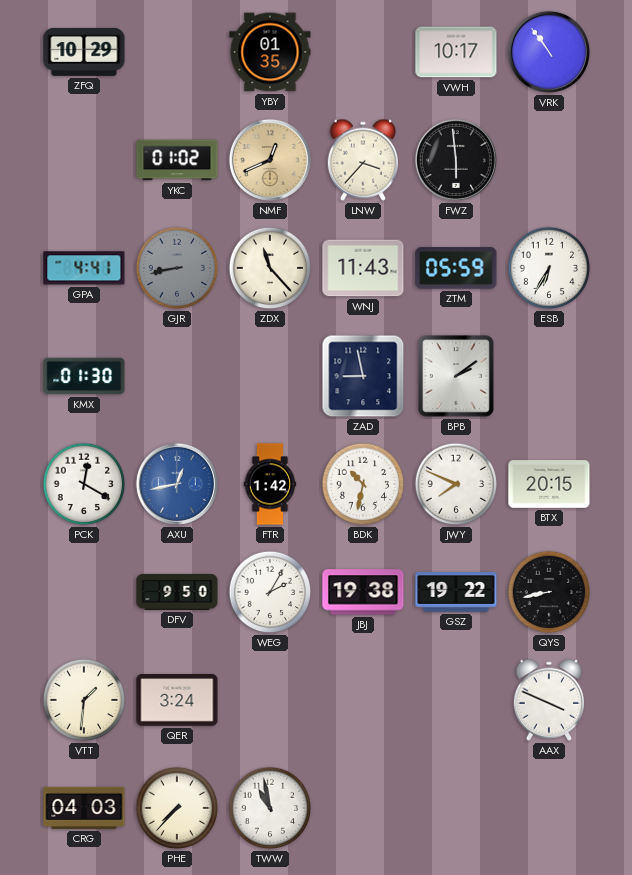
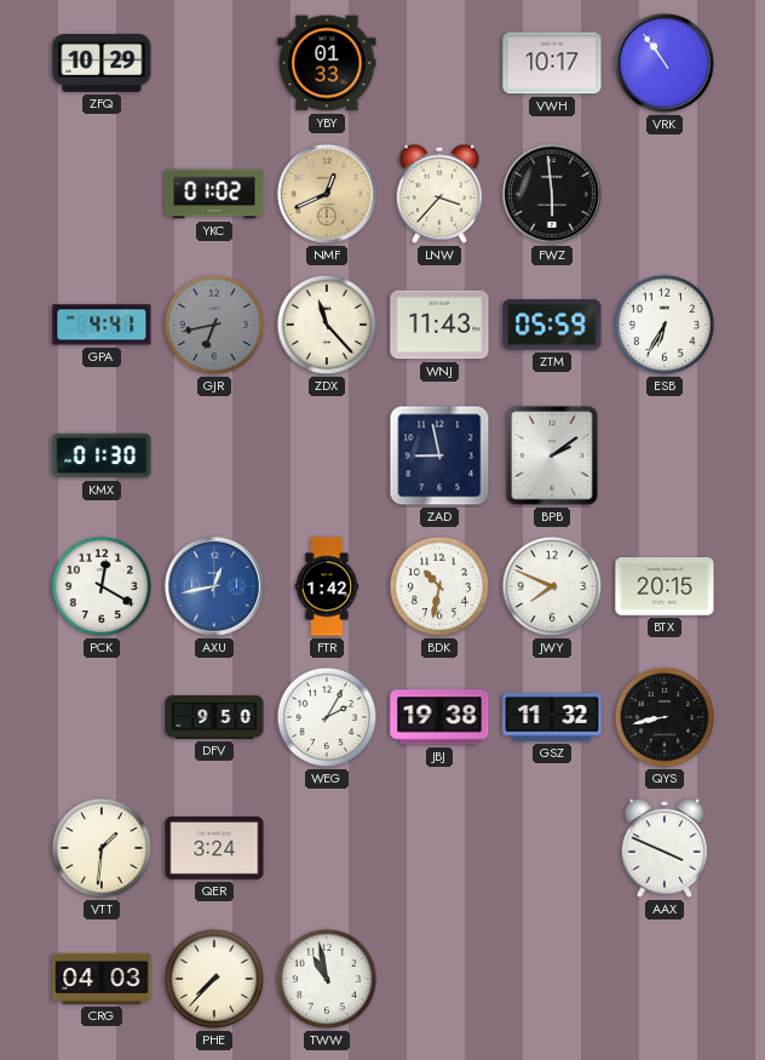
YBY: 01:35 -> 01:33 (327, 63)
GJR: 8:43 -> 6:43 (214, 325)
GSZ: 19:22 -> 11:32 (552, 717)
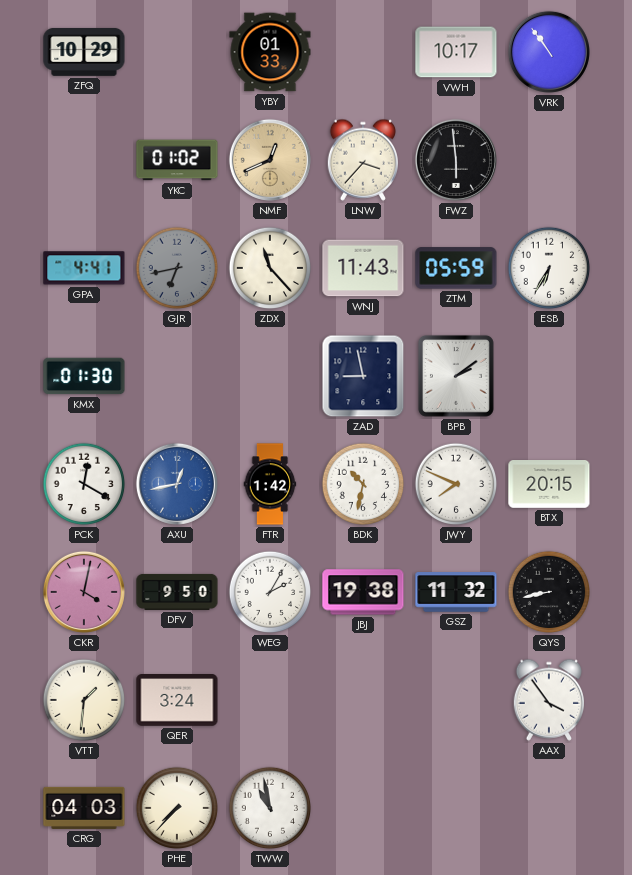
CKR: none -> 4:02 (84, 592)
AAX: 3:49 -> 3:54 (548, 700)
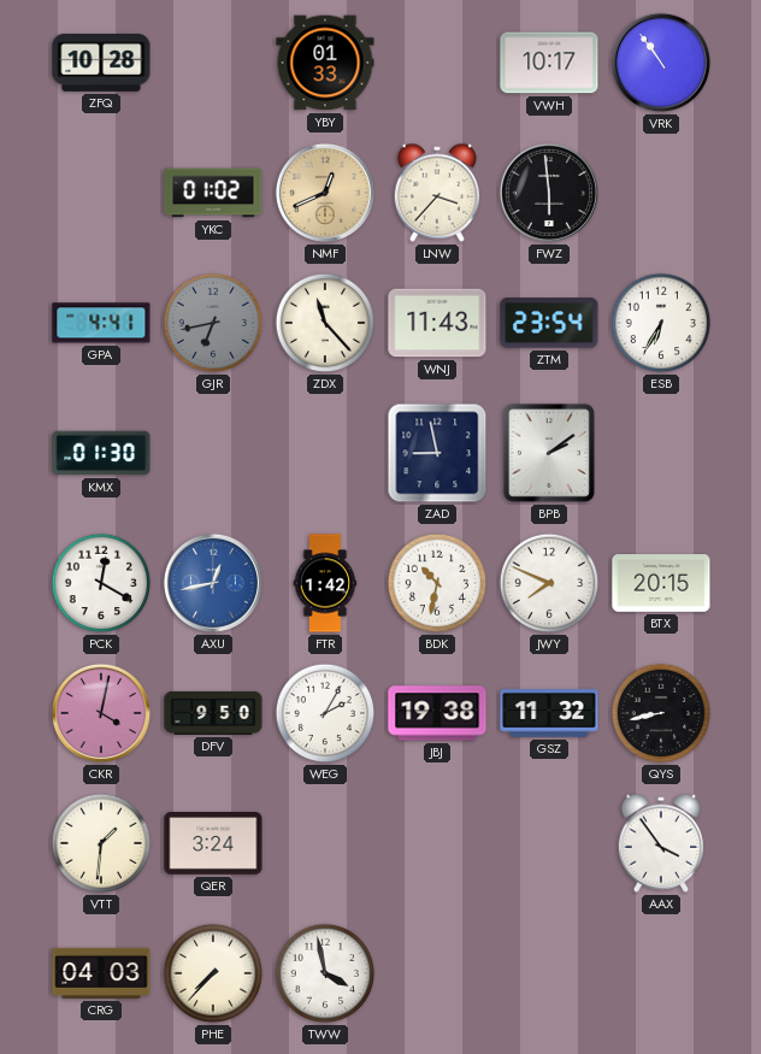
ZFQ: 10:29 -> 10:28 (101, 63)
ZTM: 05:59 -> 23:54 (549, 323)
TWW: 10:58 -> 3:58 (325, 973)
